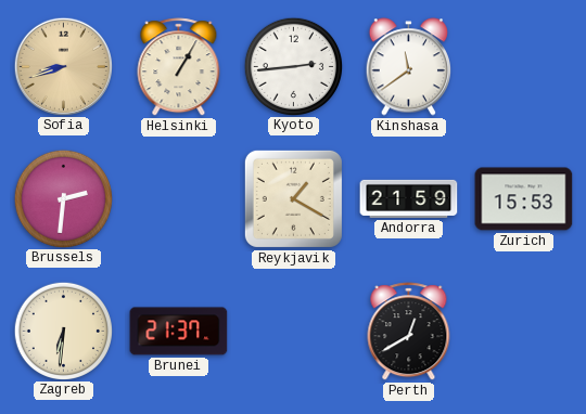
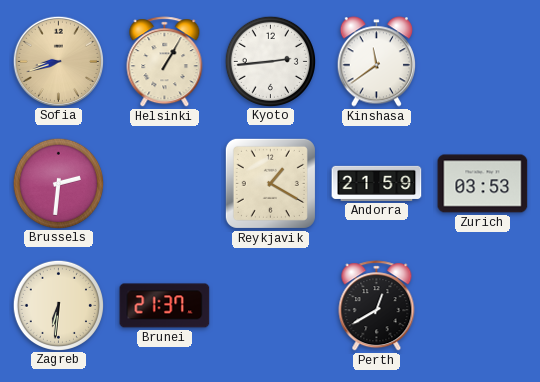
Zurich: 15:53 -> 03:53 (483, 184)
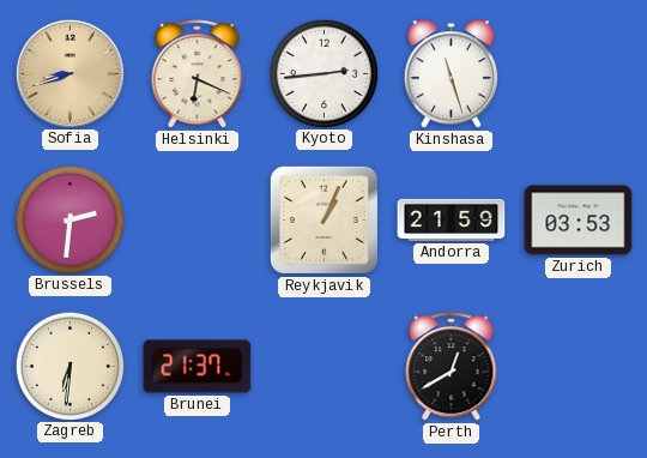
Helsinki: 1:05 -> 6:19 (198, 74)
Kinshasa: 11:39 -> 11:27 (451, 74)
Reykjavik: 1:20 -> 1:04 (323, 219)
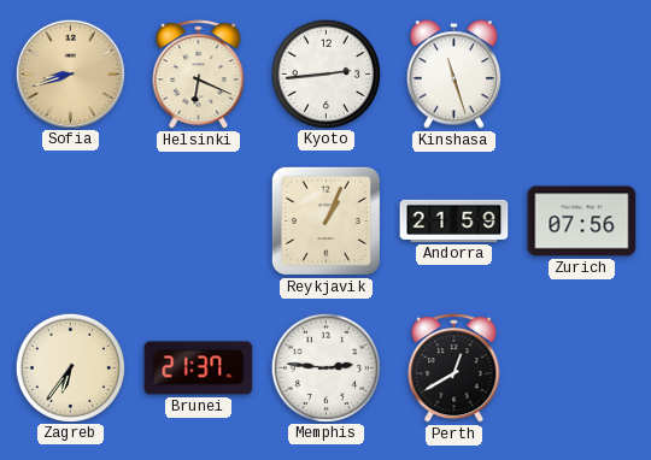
Brussels: 2:31 -> none (69, 219)
Zurich: 03:53 -> 07:56 (582, 222)
Zagreb: 6:31 -> 6:36 (70, 367)
Memphis: none -> 2:46 (325, 367)
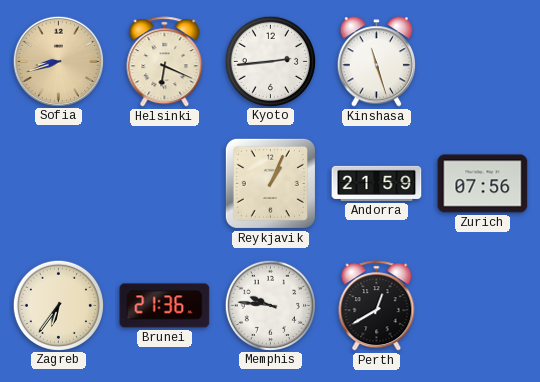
Brunei: 21:37 -> 21:36 (165, 306)
Memphis: 2:46 -> 9:46 (270, 305)
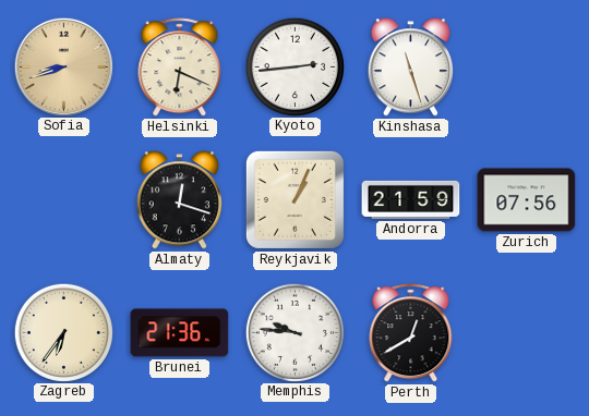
Almaty: none -> 12:18 (179, 200)
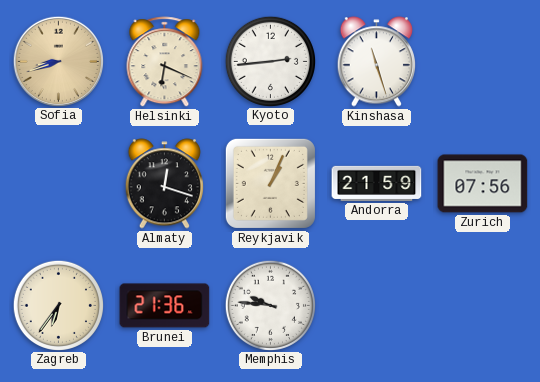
Perth: 12:40 -> none (411, 333)
